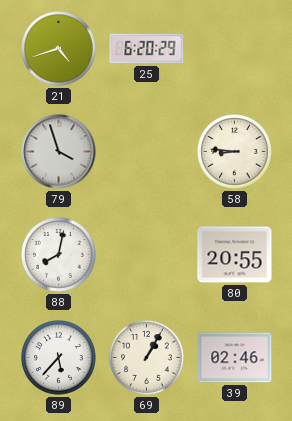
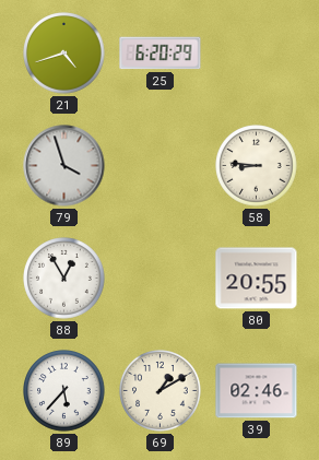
88: 8:02 -> 12:55 (64, 279)
69: 1:05 -> 1:10 (161, 391)
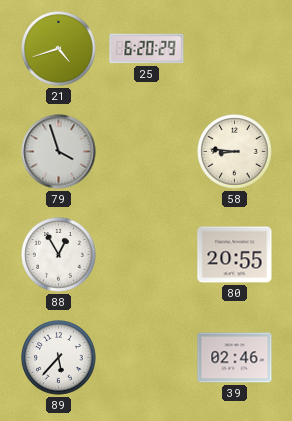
69: 1:10 -> none (161, 391)
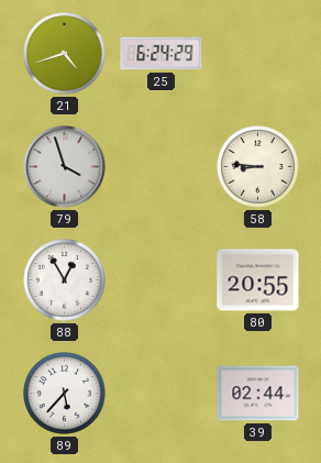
25: 6:20 -> 6:24 (162, 54)
39: 02:46 -> 02:44 (258, 394)
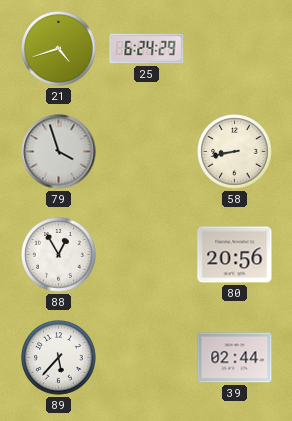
58: 8:46 -> 8:43 (235, 152)
80: 20:55 -> 20:56 (235, 255)
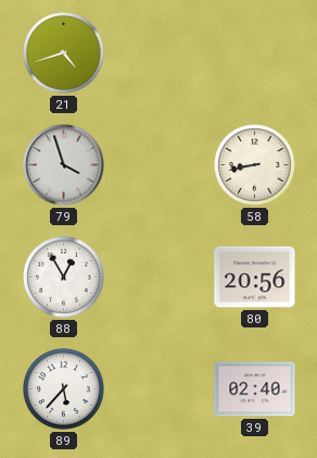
25: 6:24 -> none (147, 49)
39: 02:44 -> 02:40 (255, 389)
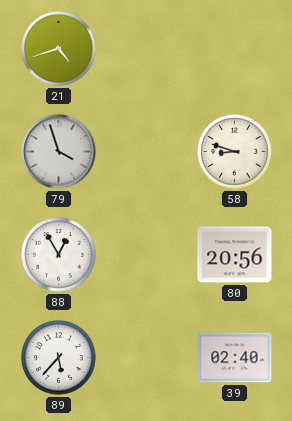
58: 8:43 -> 8:48 (235, 152)
